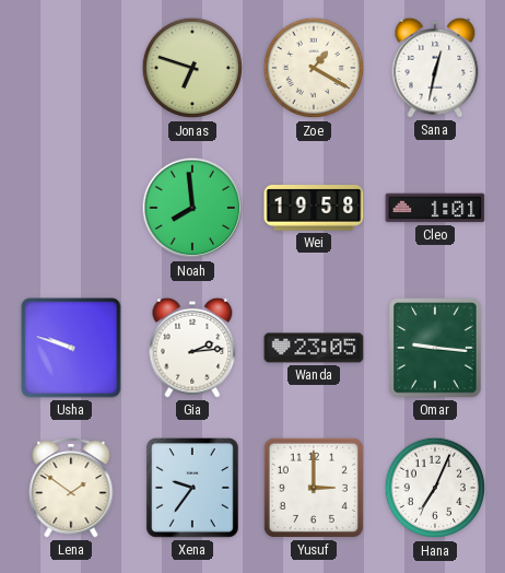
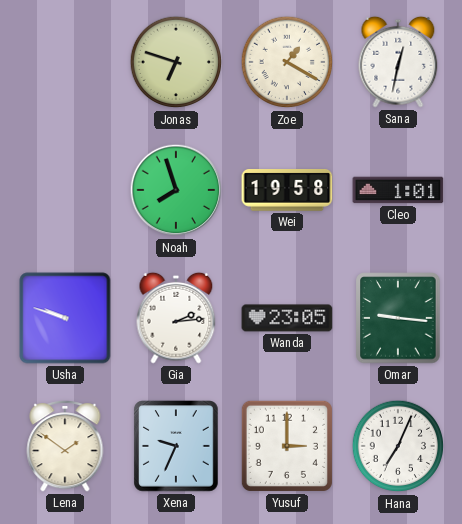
Noah: 7:59 -> 7:57 (176, 190)
Xena: 9:36 -> 9:34 (177, 447)
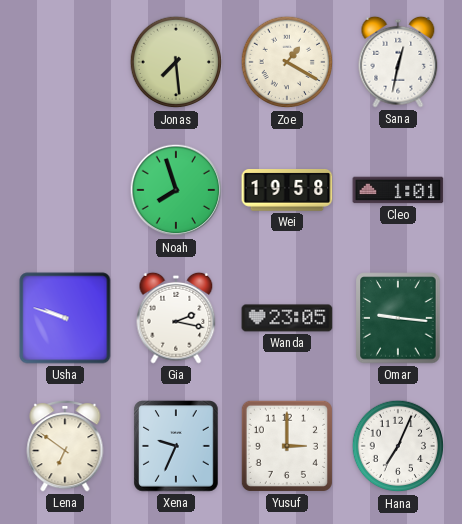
Jonas: 6:48 -> 7:29 (176, 62)
Gia: 2:14 -> 2:17 (176, 318)
Lena: 1:51 -> 6:51 (65, 446)
